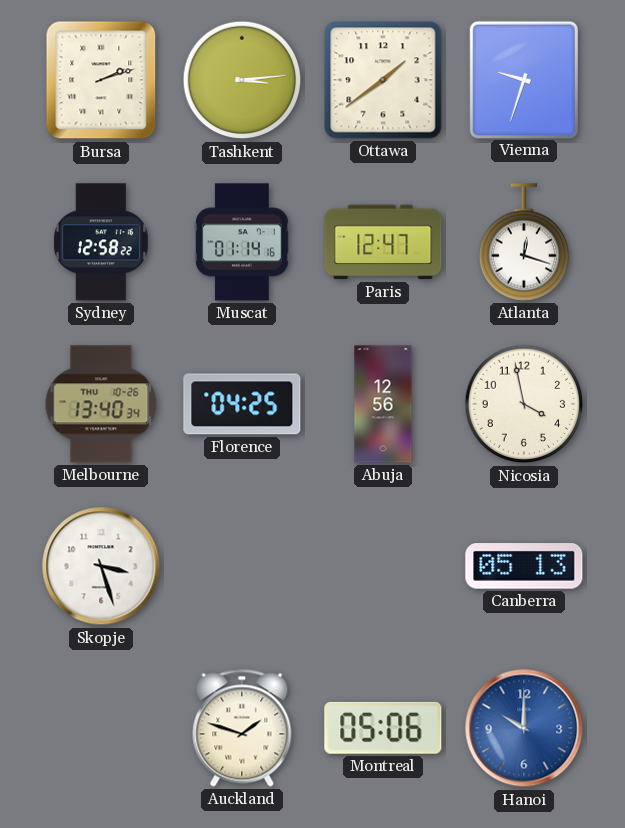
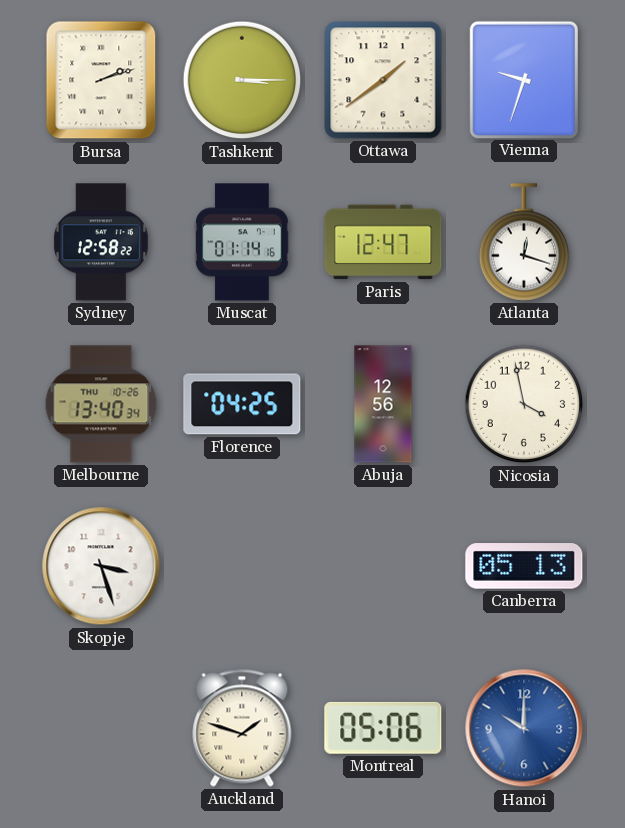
Tashkent: 3:14 -> 3:15 (242, 80)
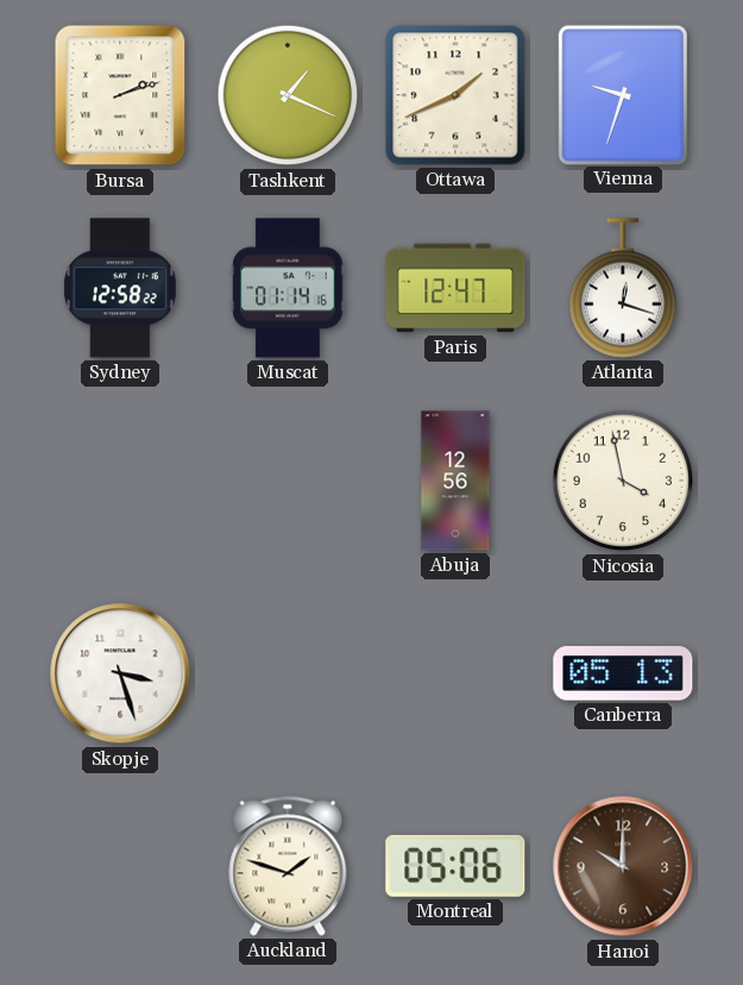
Tashkent: 3:15 -> 1:19 (288, 95)
Ottawa: 1:39 -> 1:41 (455, 95)
Melbourne: 13:40 -> none (101, 404)
Florence: 04:25 -> none (242, 404)
Hanoi dial: blue -> brown (623, 866)
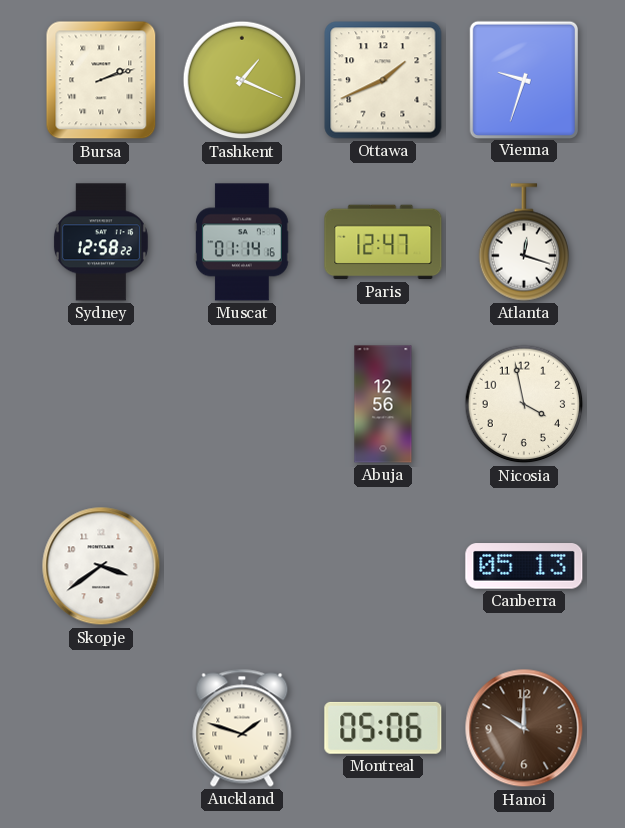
Skopje: 3:27 -> 3:39 (101, 566)
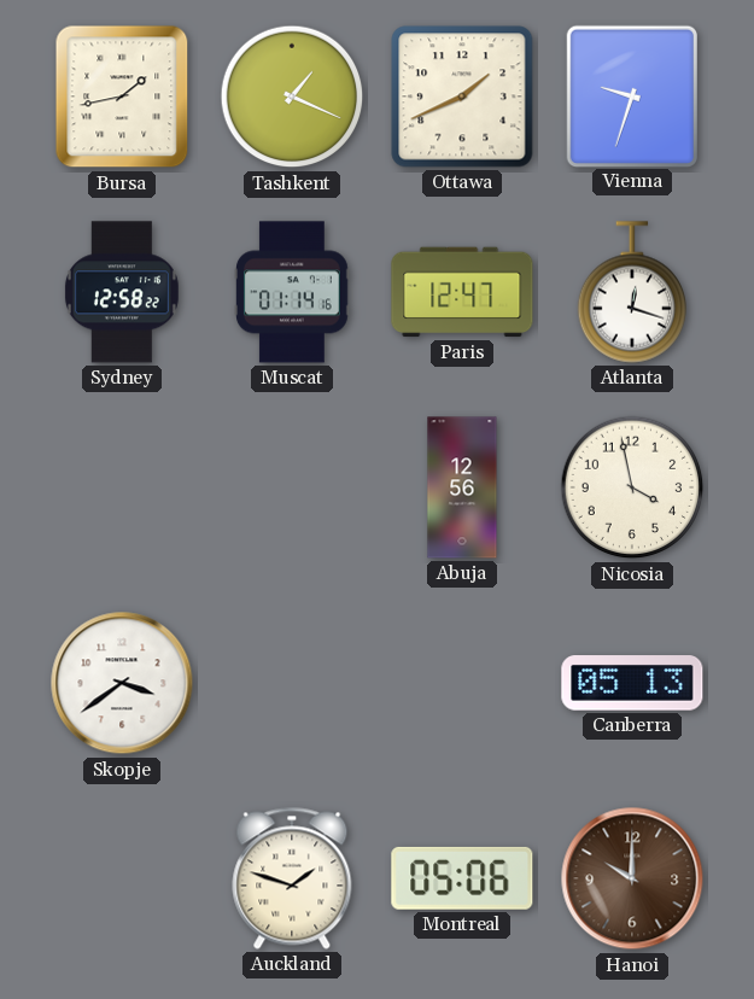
Bursa: 2:12 -> 1:43 (122, 97)
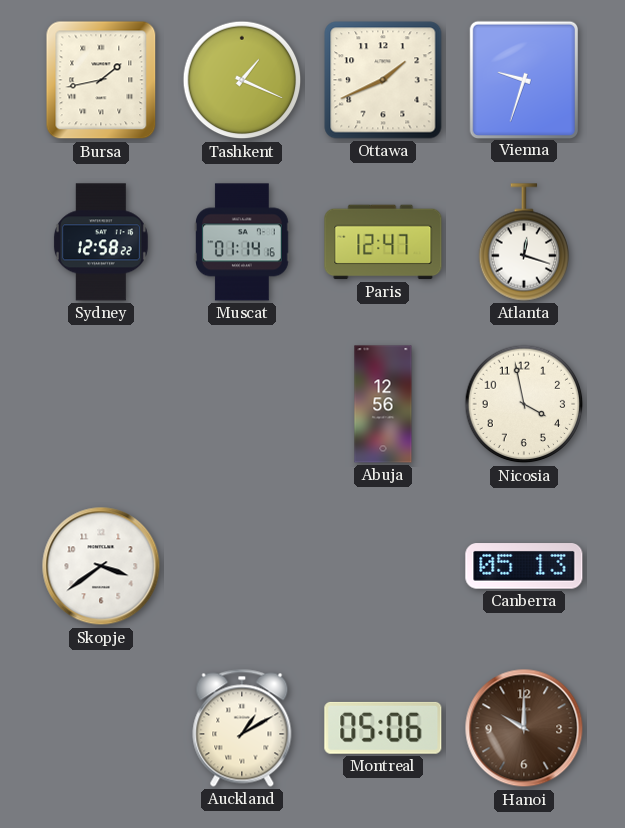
Auckland: 1:48 -> 1:10 (242, 728)
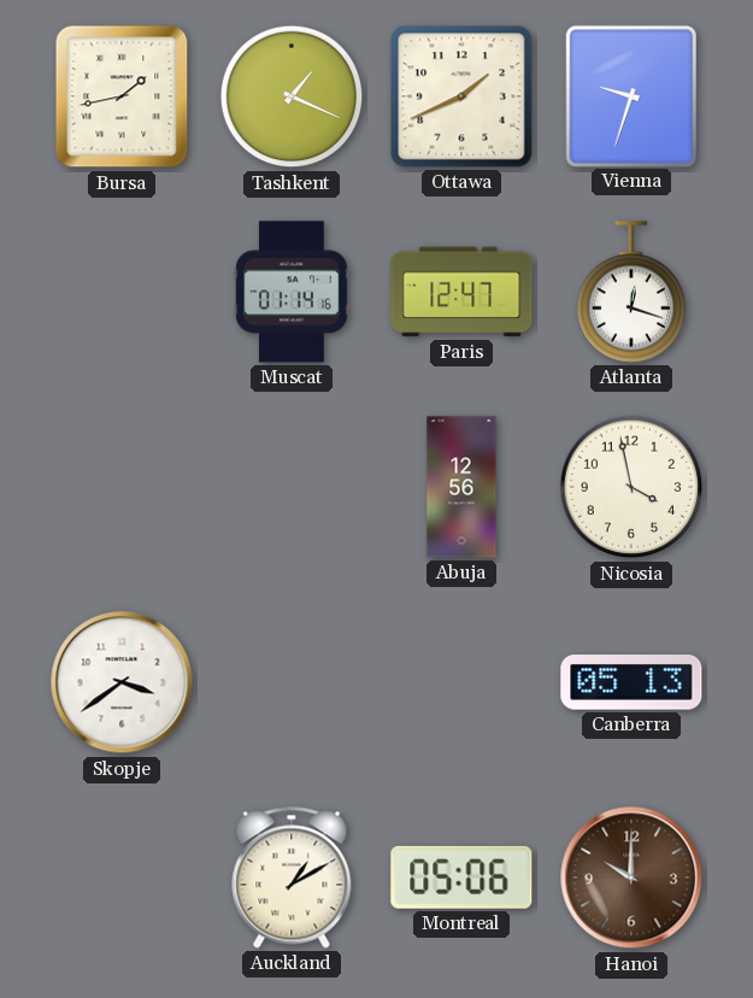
Sydney: 12:58 -> none (101, 242)
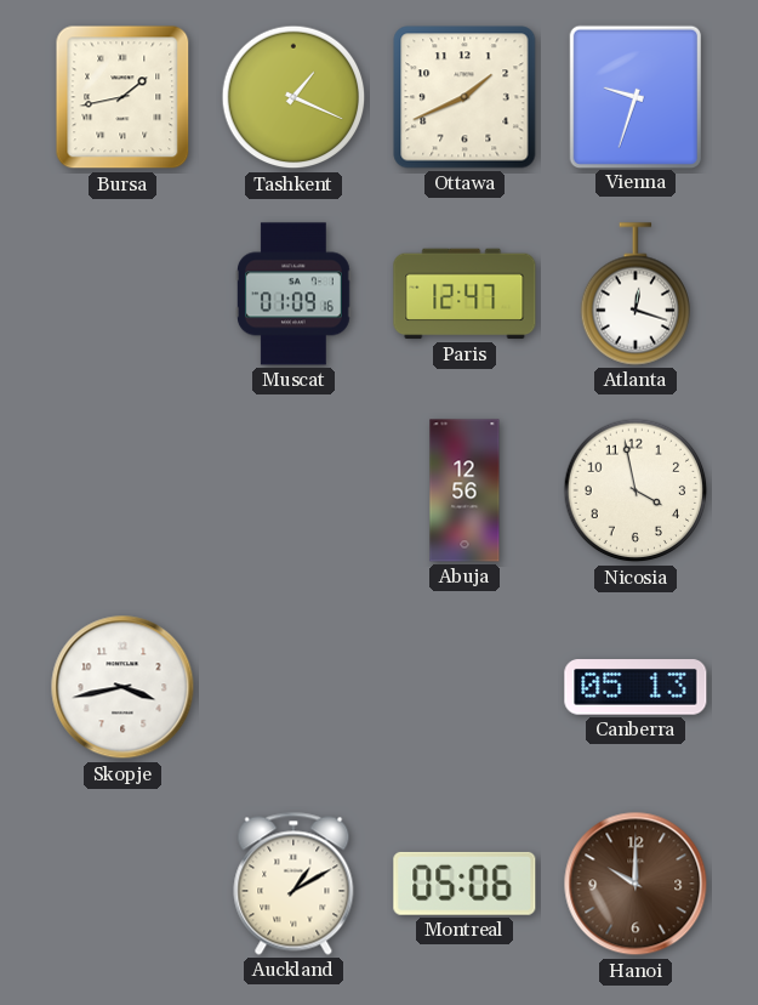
Muscat: 01:14 -> 01:09 (295, 294)
Skopje: 3:39 -> 3:43 (122, 687)
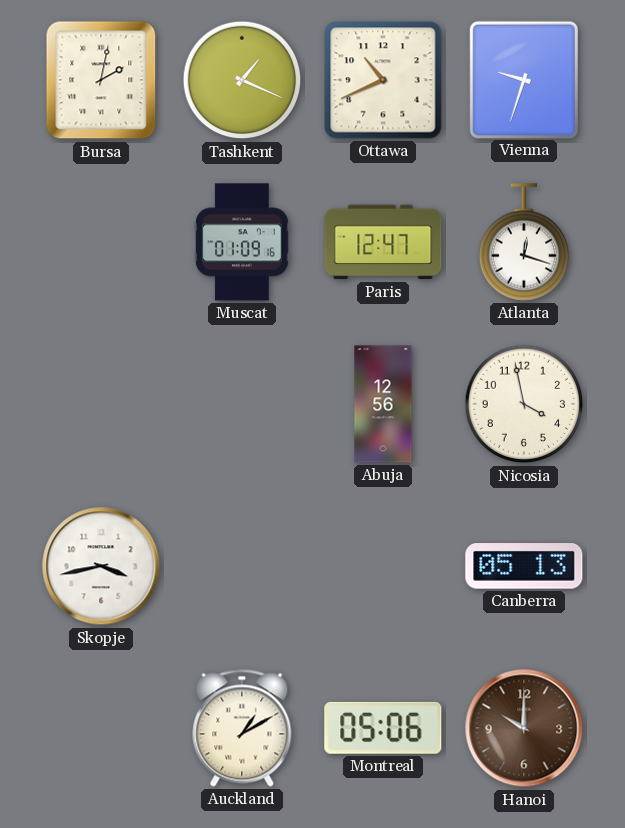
Bursa: 1:43 -> 2:02 (101, 80)
Ottawa: 1:41 -> 10:41 (383, 80)
